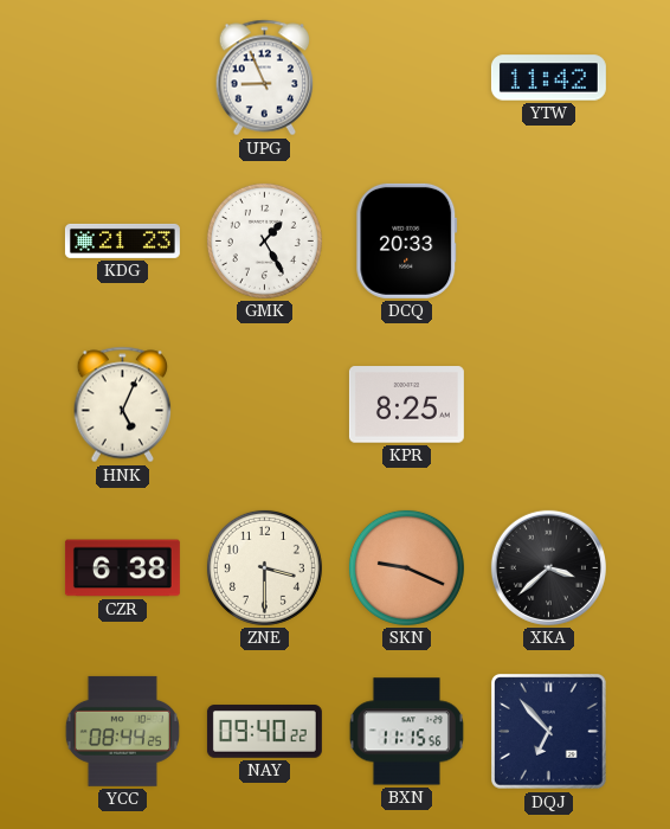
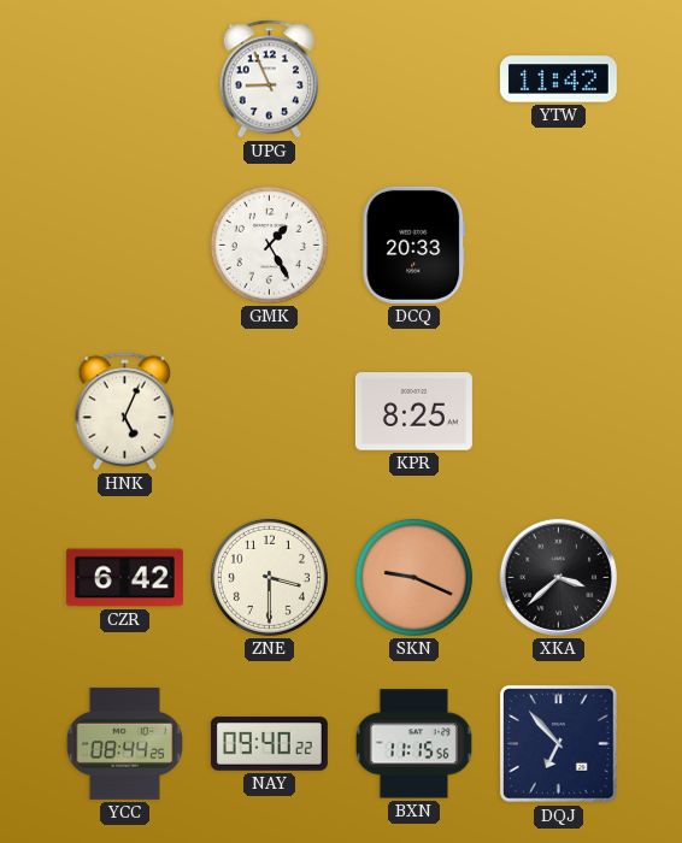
KDG: 21:23 -> none (122, 240)
CZR: 6:38 -> 6:42 (124, 578)
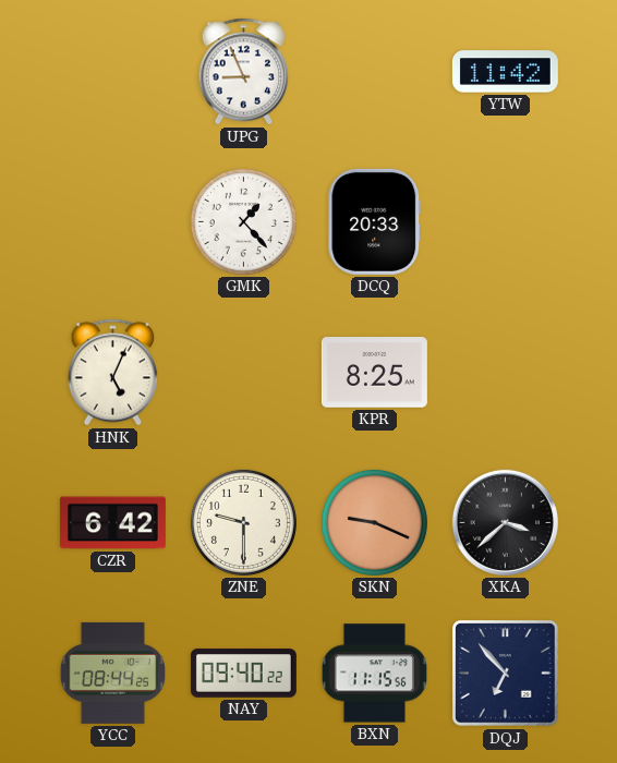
GMK: 1:25 -> 1:23 (243, 221)
ZNE: 3:30 -> 9:30 (243, 522)
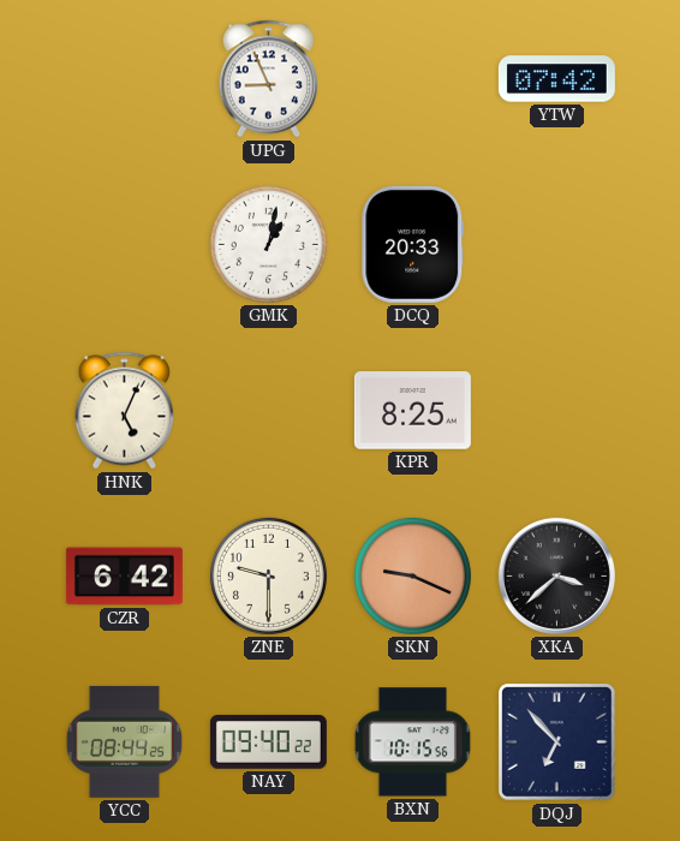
YTW: 11:42 -> 07:42 (556, 79)
GMK: 1:23 -> 1:02 (268, 244)
BXN: 11:15 -> 10:15 (412, 742)
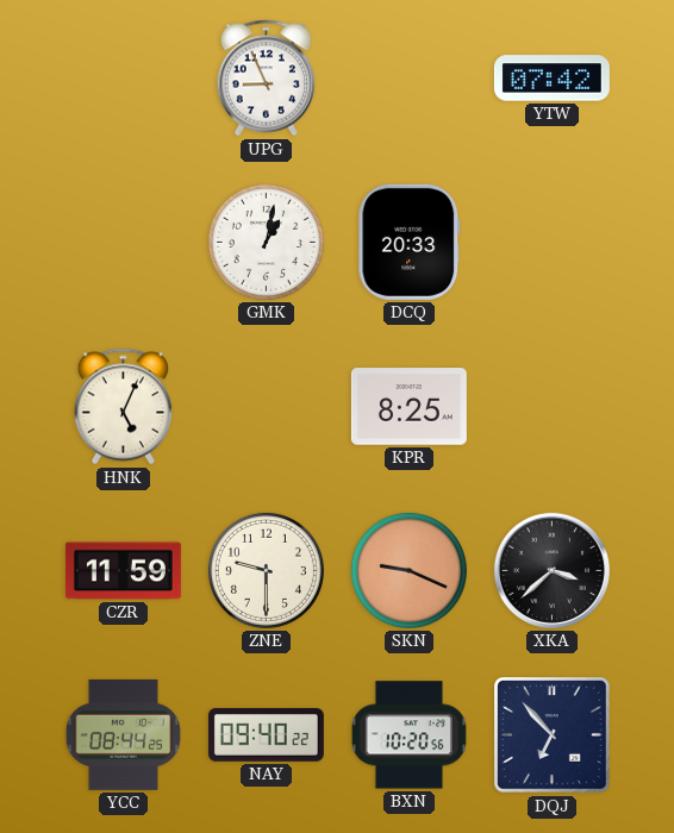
CZR: 6:42 -> 11:59 (123, 571)
BXN: 10:15 -> 10:20 (408, 735)
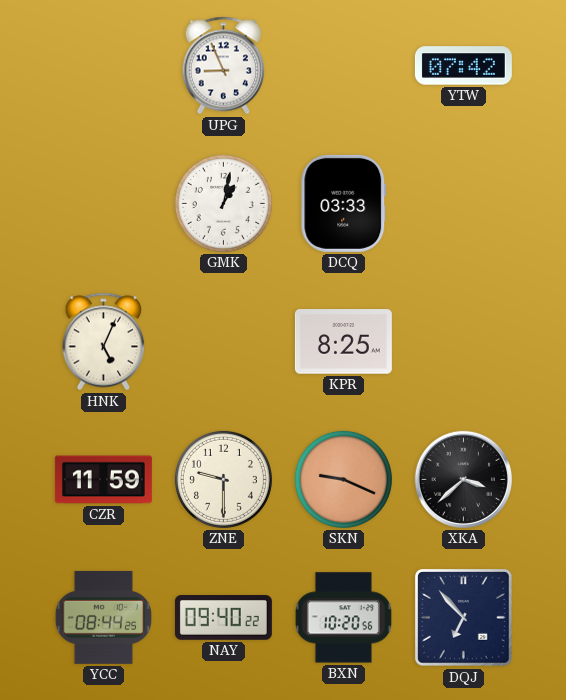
DCQ: 20:33 -> 03:33 (344, 203)
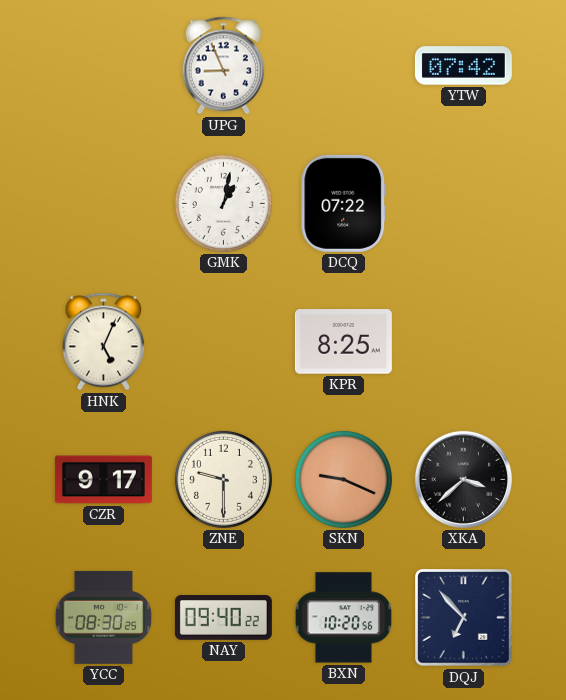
DCQ: 03:33 -> 07:22 (344, 203)
CZR: 11:59 -> 9:17 (103, 480)
YCC: 08:44 -> 08:30 (103, 617)
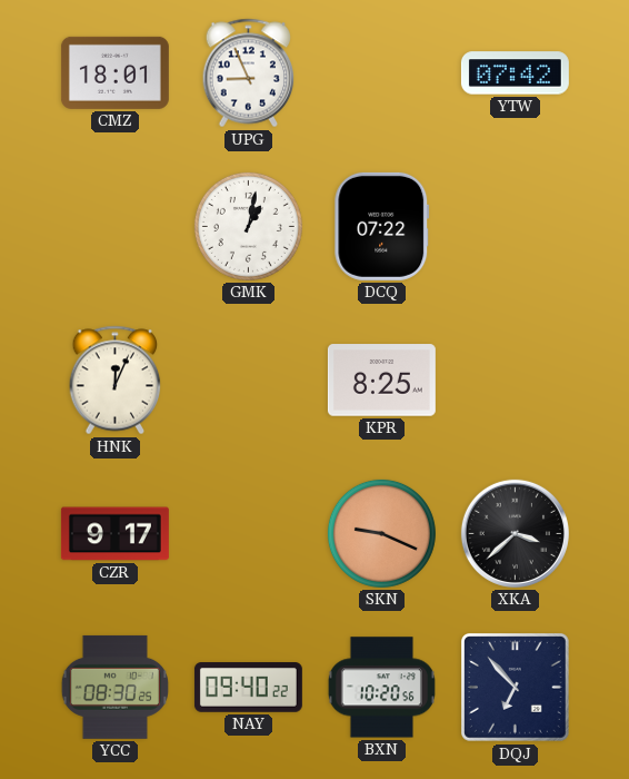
CMZ: none -> 18:01 (114, 72)
HNK: 5:04 -> 12:04 (116, 381)
ZNE: 9:30 -> none (223, 479)
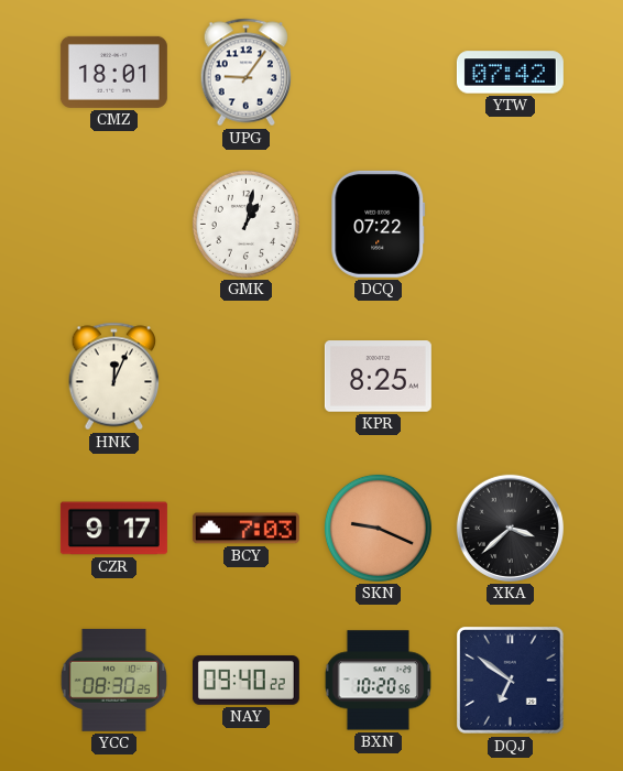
UPG: 8:56 -> 9:06 (247, 73)
BCY: none -> 7:03 (245, 529)
DQJ: 6:53 -> 6:51 (511, 681)
